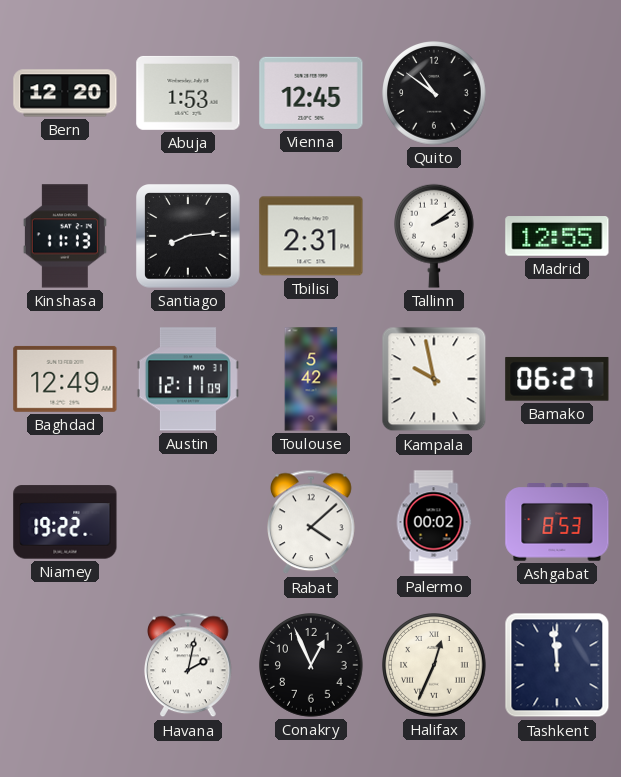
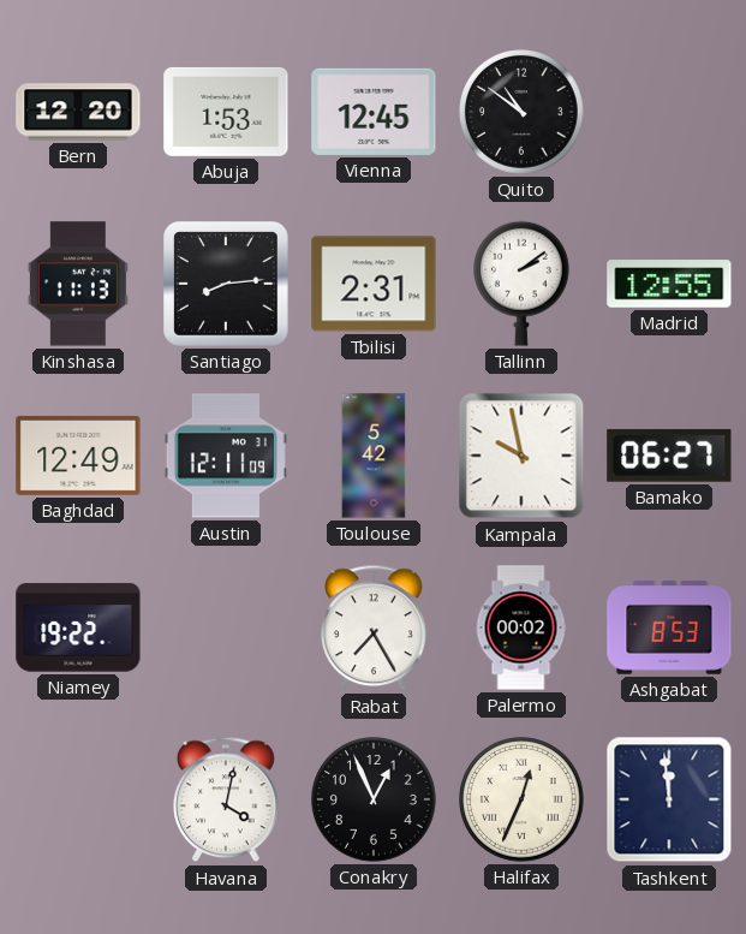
Rabat: 4:08 -> 7:25 (374, 627)
Havana: 2:02 -> 4:02 (226, 799)
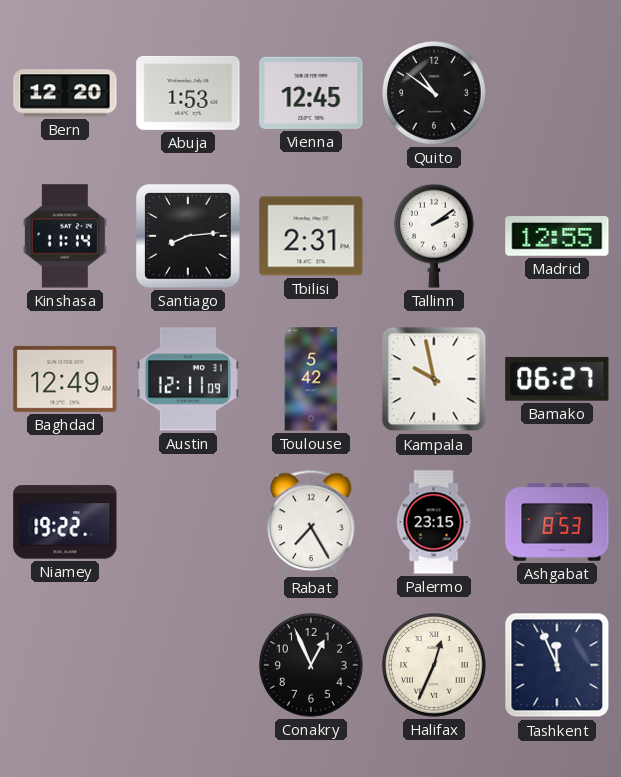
Kinshasa: 11:13 -> 11:14 (65, 236)
Palermo: 00:02 -> 23:15 (434, 522)
Havana: 4:02 -> none (226, 799)
Tashkent: 11:59 -> 11:56 (557, 665)
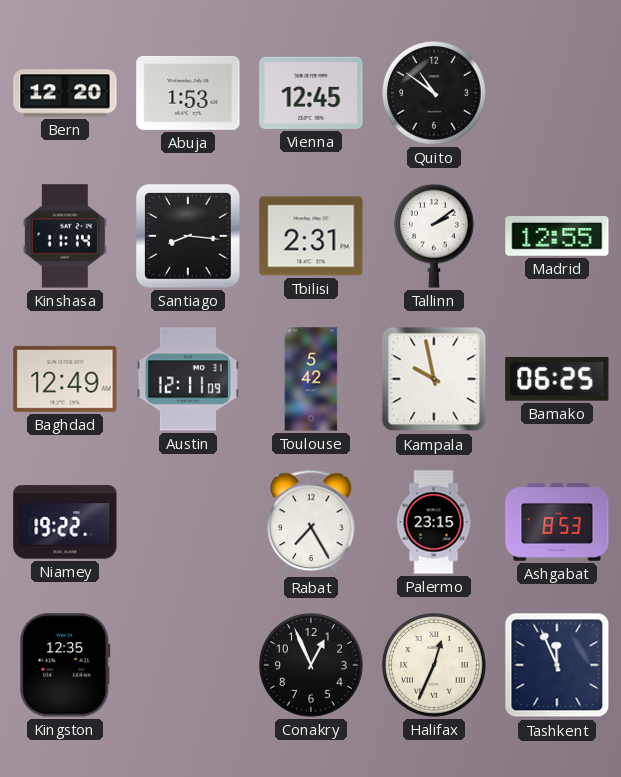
Santiago: 8:14 -> 8:16 (188, 236)
Bamako: 06:27 -> 06:25 (557, 379)
Kingston: none -> 12:35 (65, 665)
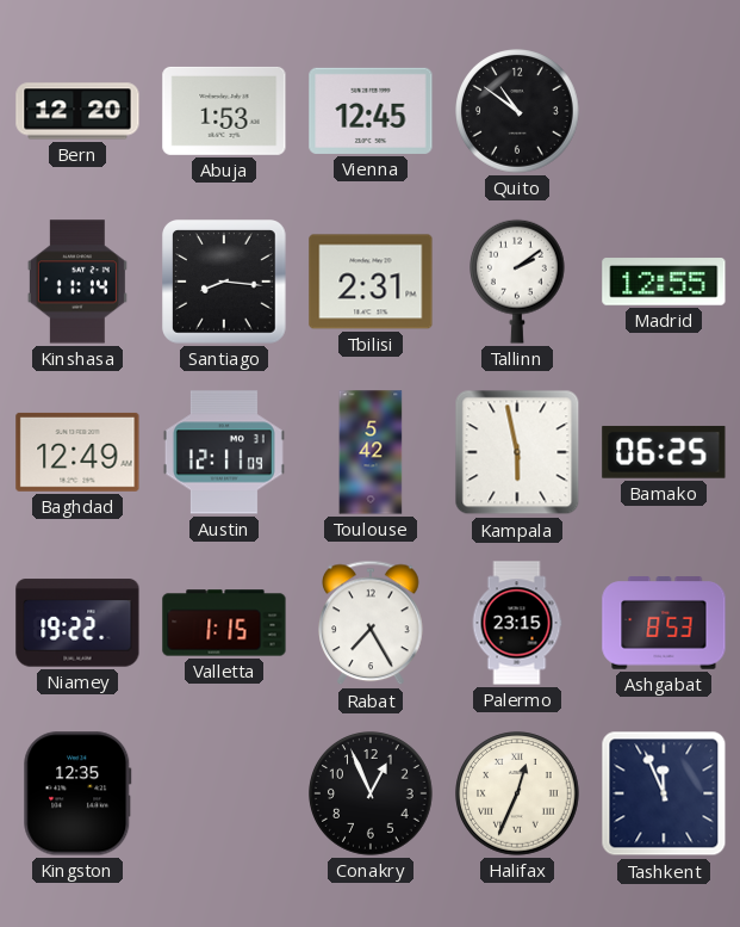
Kampala: 9:58 -> 5:58 (517, 452)
Valletta: none -> 1:15 (224, 623)
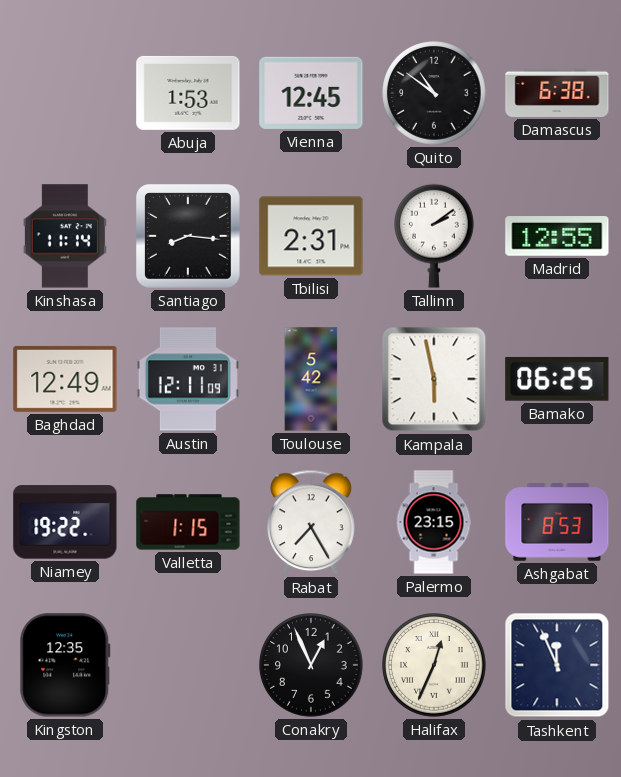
Bern: 12:20 -> none (77, 111)
Damascus: none -> 6:38 (557, 93)
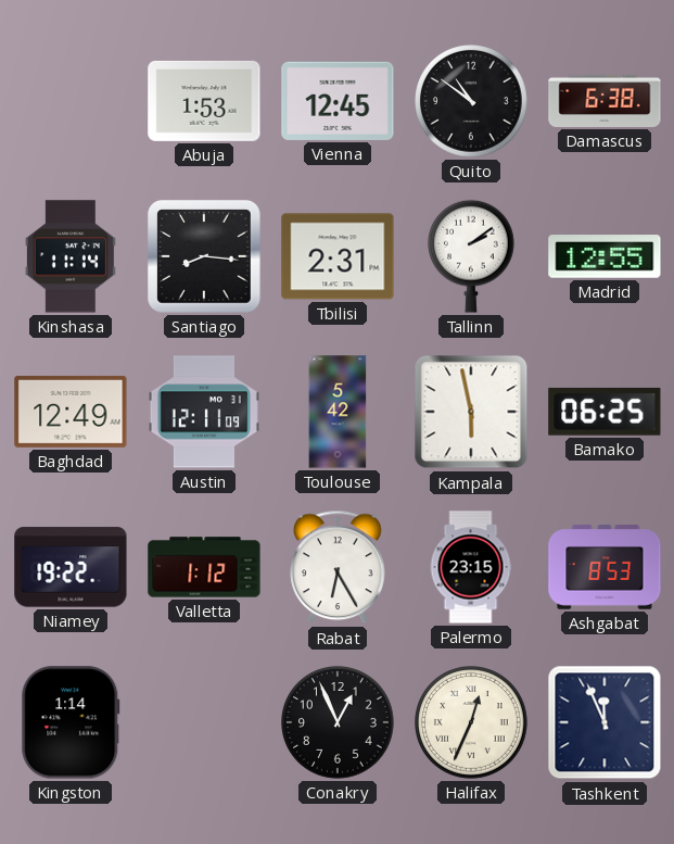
Valletta: 1:15 -> 1:12 (204, 567)
Rabat: 7:25 -> 6:25 (338, 567)
Kingston: 12:35 -> 1:14 (71, 722)
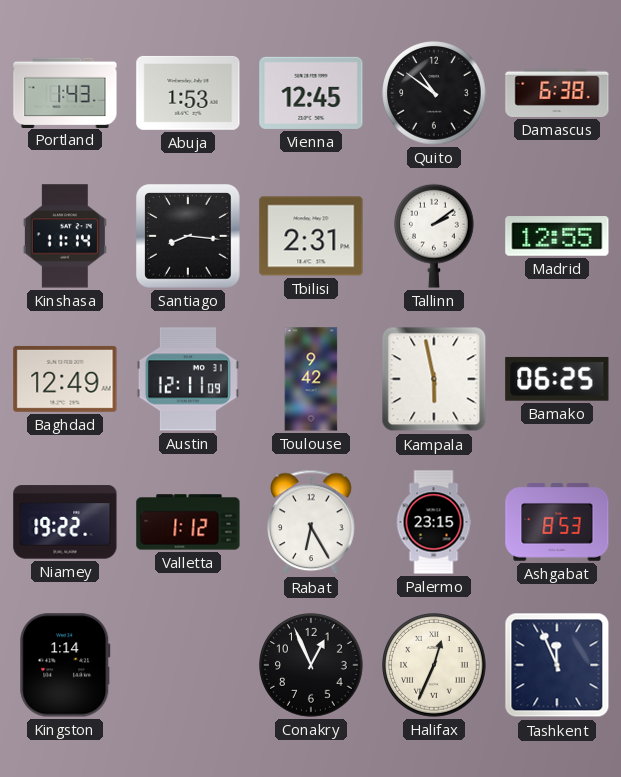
Portland: none -> 1:43 (65, 92)
Toulouse: 5:42 -> 9:42 (311, 379)
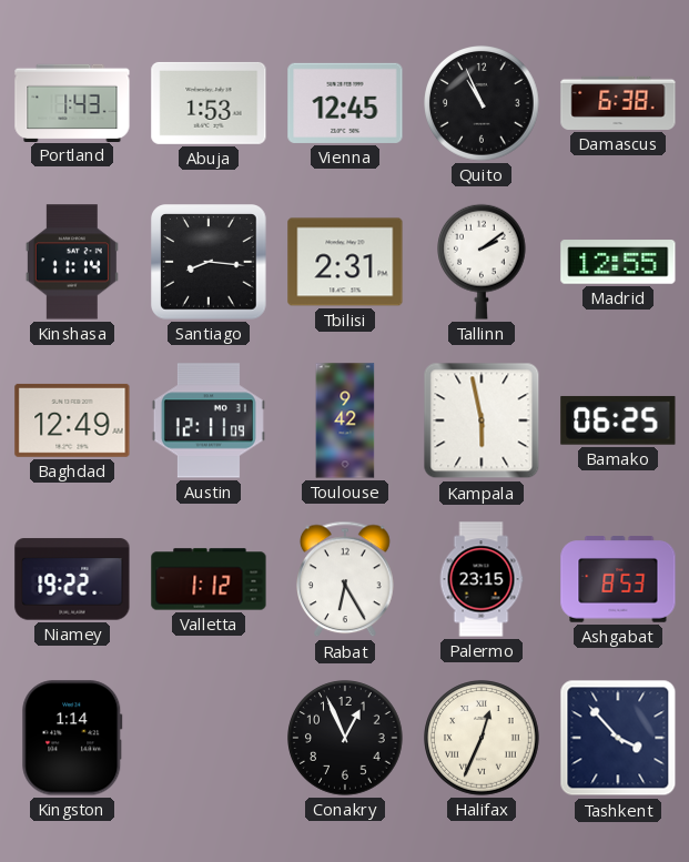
Quito: 10:51 -> 10:56 (482, 103)
Tashkent: 11:56 -> 3:53 (618, 738)
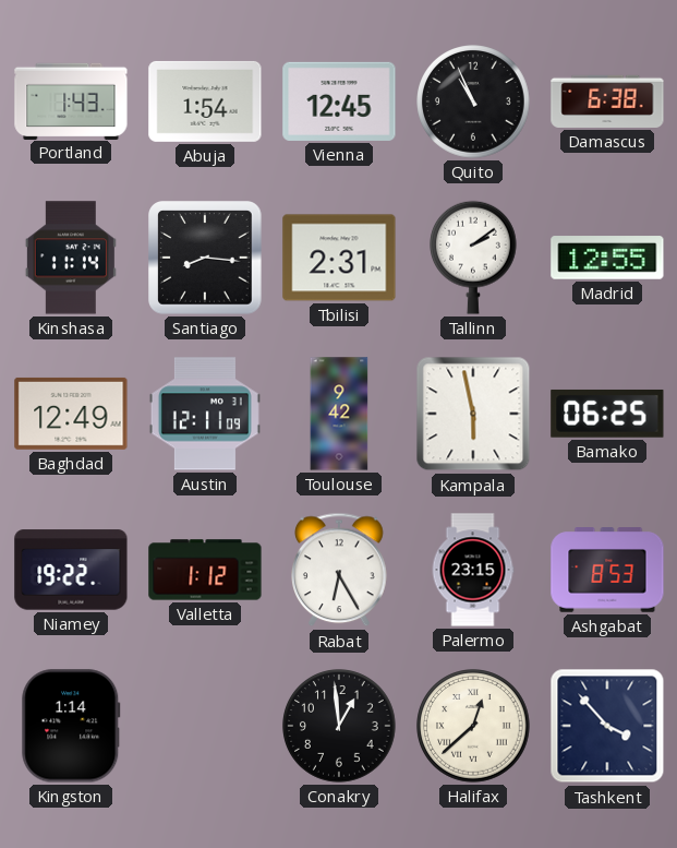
Abuja: 1:53 -> 1:54 (205, 101)
Conakry: 12:56 -> 12:59 (339, 726)
Halifax: 12:34 -> 12:38 (473, 726)
